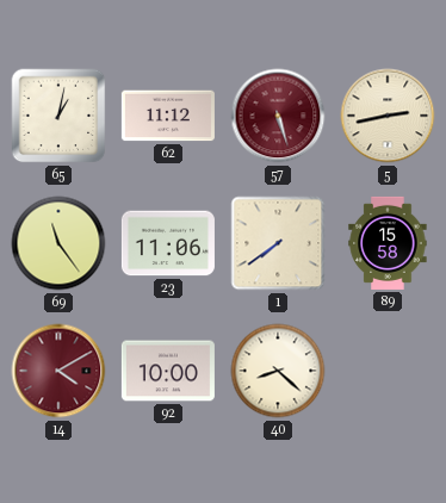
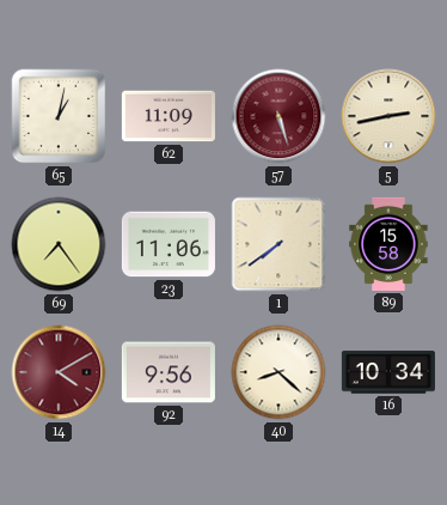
62: 11:12 -> 11:09 (169, 116)
69: 11:24 -> 7:24 (59, 244)
92: 10:00 -> 9:56 (169, 372)
16: none -> 10:34 (388, 372)
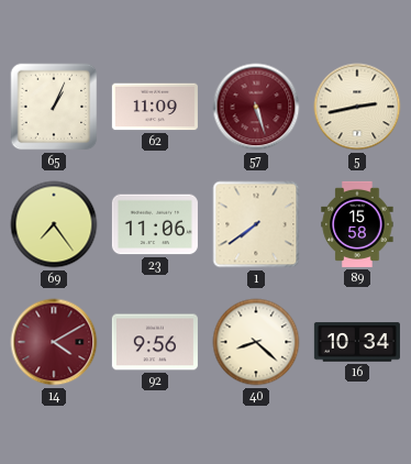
65: 1:02 -> 1:04 (54, 107)
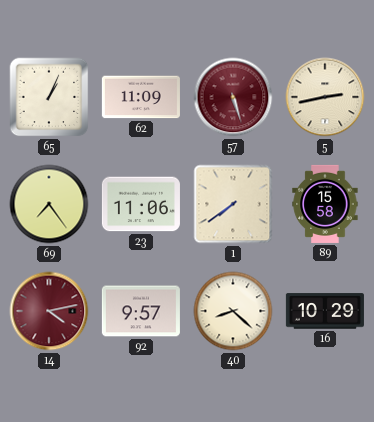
14: 4:10 -> 4:13 (49, 311)
92: 9:56 -> 9:57 (141, 311)
16: 10:34 -> 10:29 (325, 311)
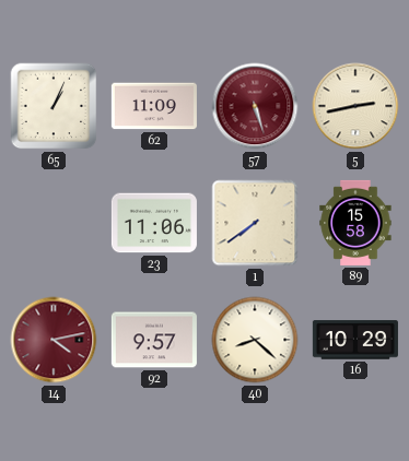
69: 7:24 -> none (49, 204)
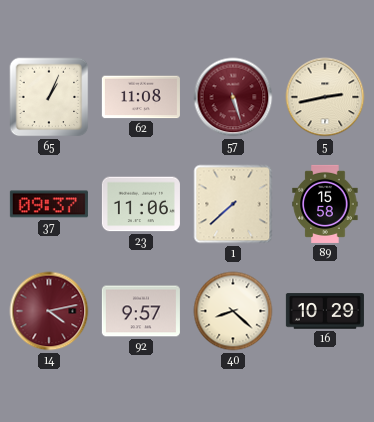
62: 11:09 -> 11:08 (141, 97)
37: none -> 09:37 (49, 204)
1: 7:39 -> 7:38 (233, 204)
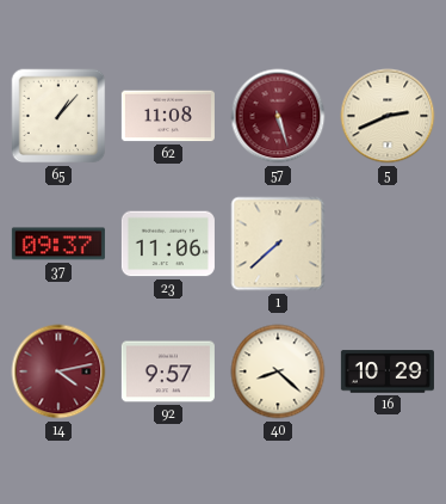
65: 1:04 -> 1:07 (58, 116)
5: 2:43 -> 2:41 (388, 116)
89: 15:58 -> none (325, 204)
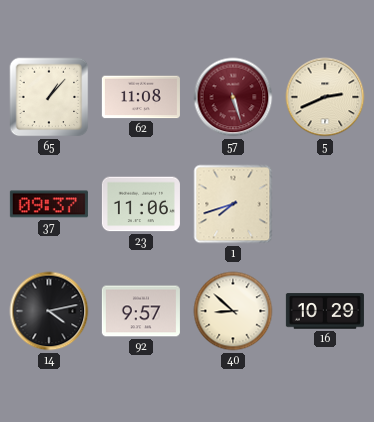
1: 7:38 -> 7:42 (233, 204)
14 dial: burgundy -> black (49, 311)
40: 8:22 -> 8:52 (233, 311)
